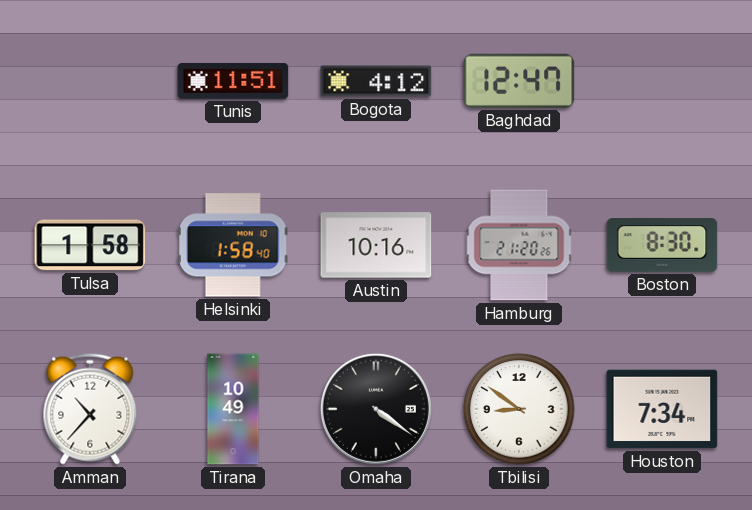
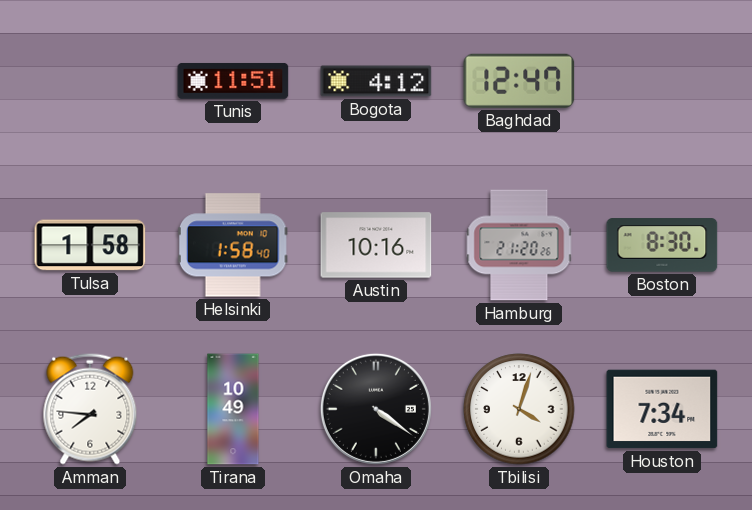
Amman: 10:37 -> 7:46 (90, 409)
Tbilisi: 8:51 -> 4:03 (519, 409)
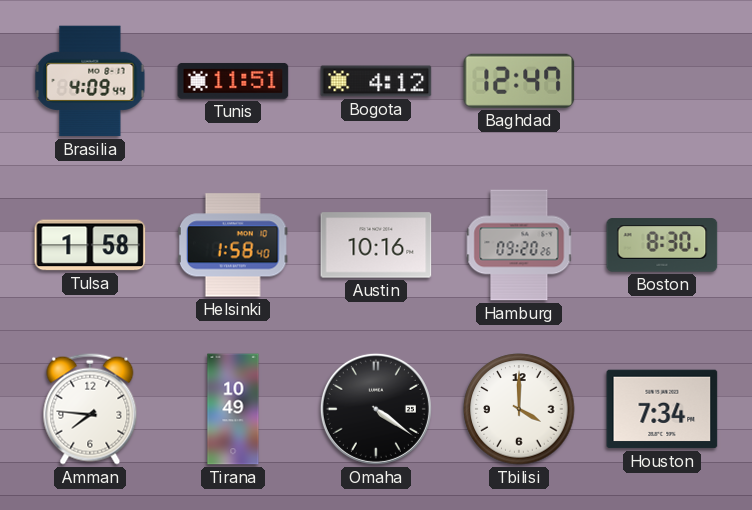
Brasilia: none -> 4:09 (90, 81)
Hamburg: 21:20 -> 09:20 (519, 245)
Tbilisi: 4:03 -> 4:00 (519, 409)
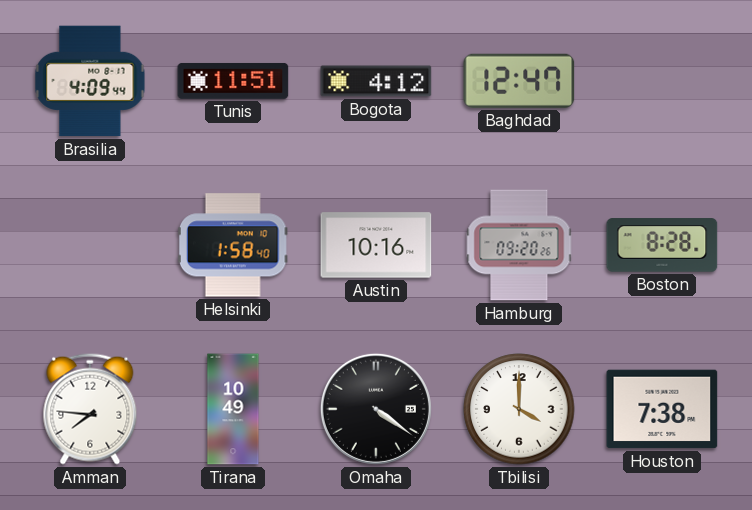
Tulsa: 1:58 -> none (90, 245)
Boston: 8:30 -> 8:28 (662, 245)
Houston: 7:34 -> 7:38 (662, 409)
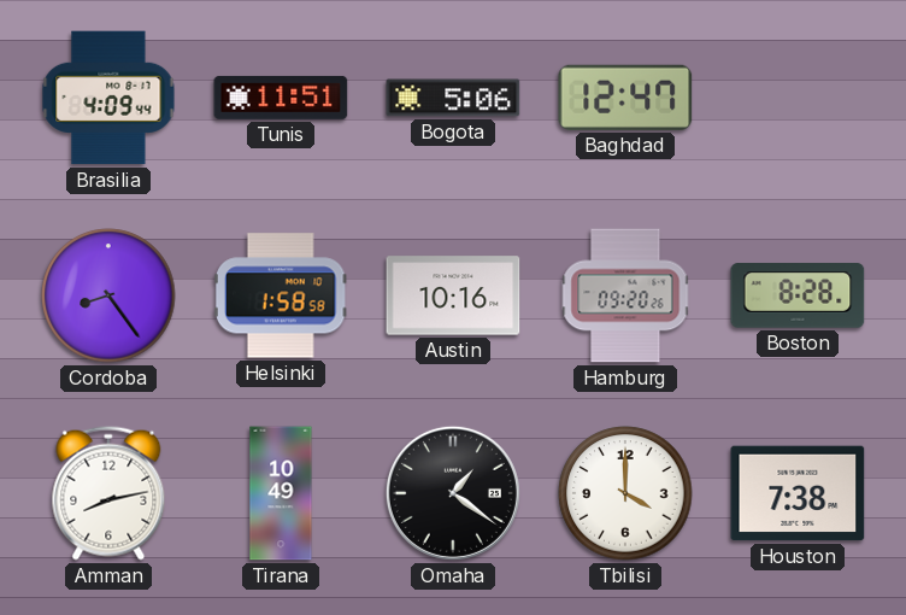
Bogota: 4:12 -> 5:06 (453, 98)
Cordoba: none -> 8:24 (108, 295)
Helsinki: 1:58:40 -> 1:58:58 (281, 295)
Amman: 7:46 -> 8:13 (108, 493)
Omaha: 4:21 -> 1:21 (453, 493)
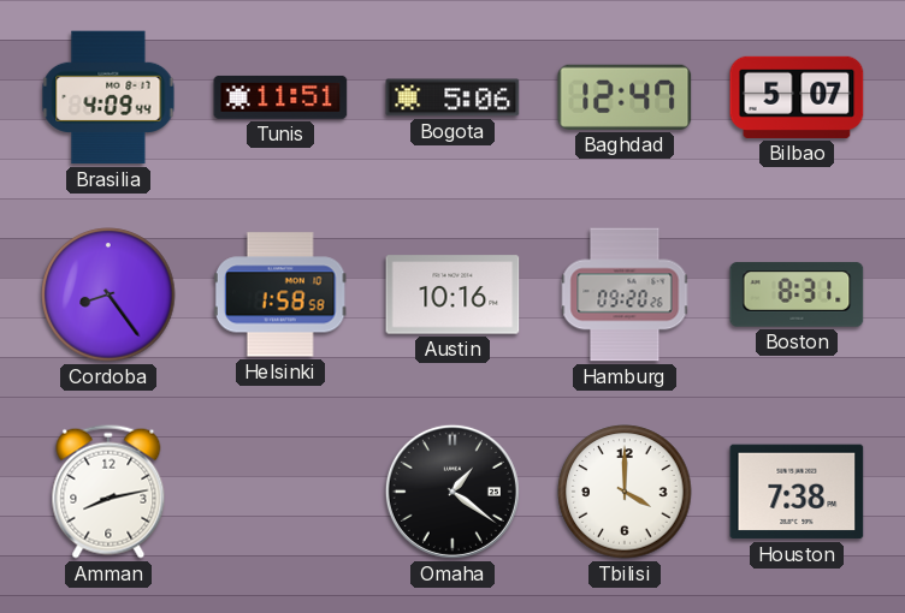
Bilbao: none -> 5:07 (797, 97)
Boston: 8:28 -> 8:31 (797, 294)
Tirana: 10:49 -> none (281, 493)
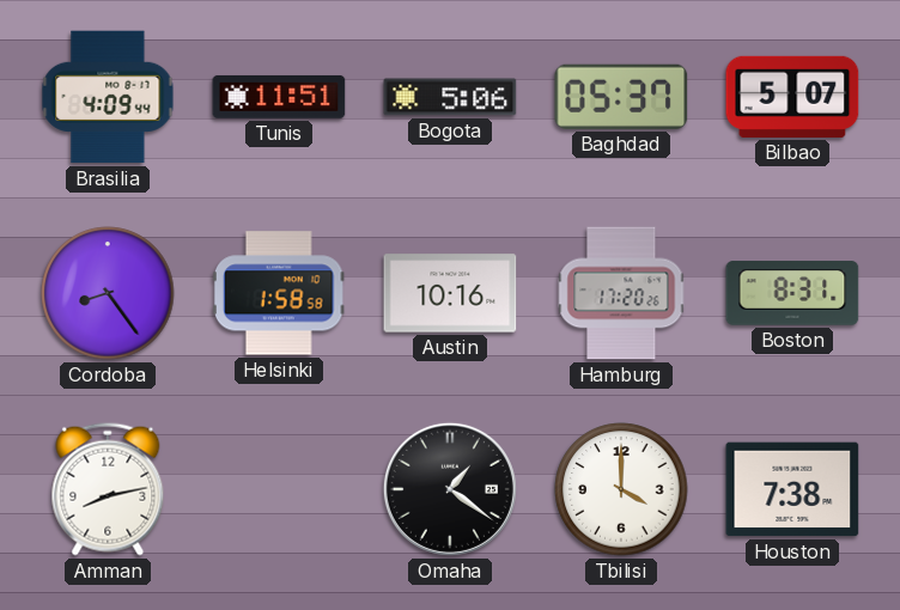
Baghdad: 12:47 -> 05:37 (621, 97)
Hamburg: 09:20 -> 17:20 (621, 293)
